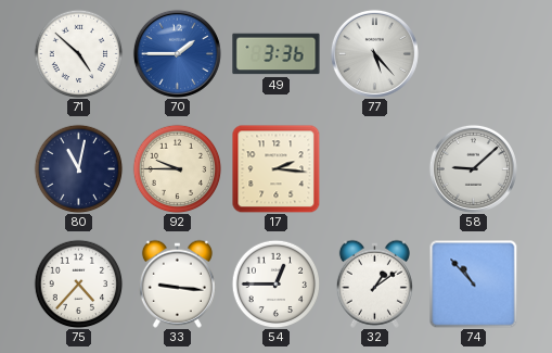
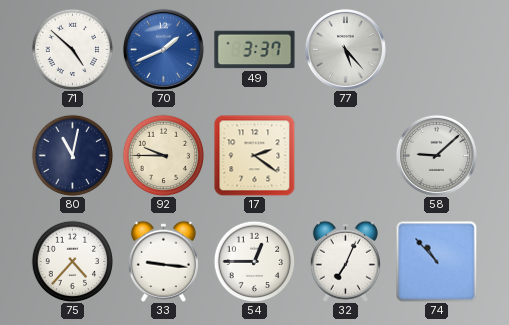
70: 1:45 -> 1:41 (163, 49)
49: 3:36 -> 3:37 (255, 50)
17: 2:16 -> 2:21 (254, 155)
32: 1:09 -> 7:04 (345, 261)
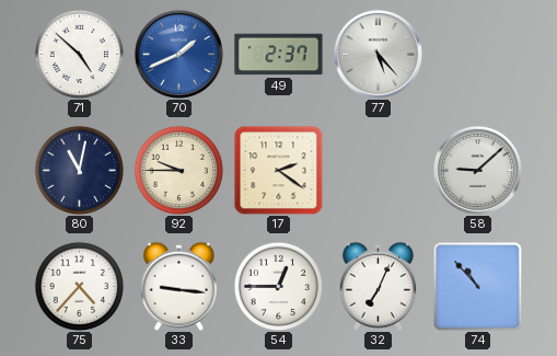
49: 3:37 -> 2:37 (279, 55)
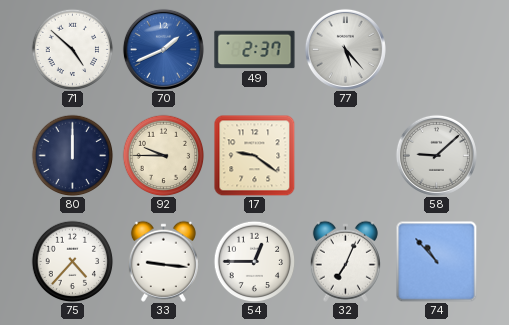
80: 11:02 -> 12:00 (72, 155)
17: 2:21 -> 9:21 (254, 155)
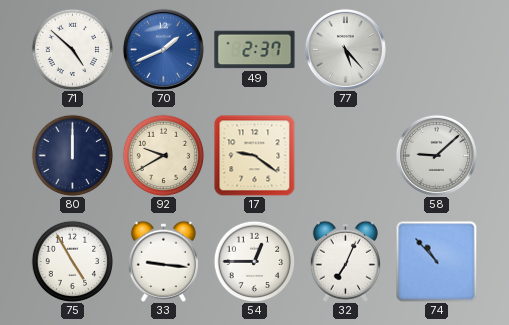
92: 9:45 -> 9:40 (163, 155)
75: 4:37 -> 4:55 (72, 261)
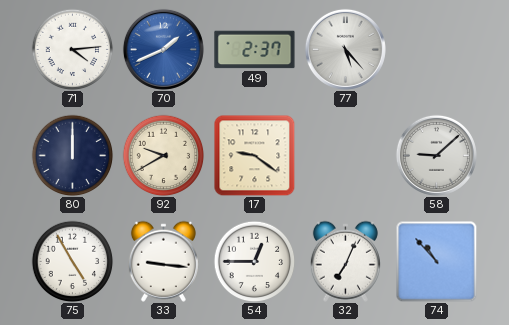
71: 4:52 -> 4:14 (72, 49)
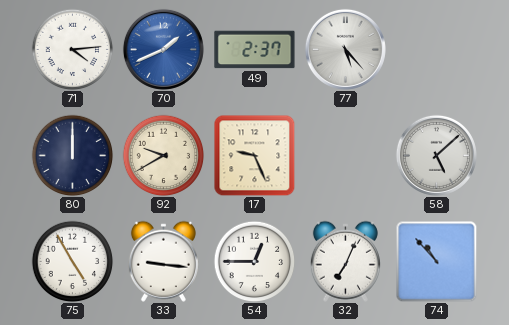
17: 9:21 -> 9:26 (254, 155)
58: 9:08 -> 5:08 (436, 155)
